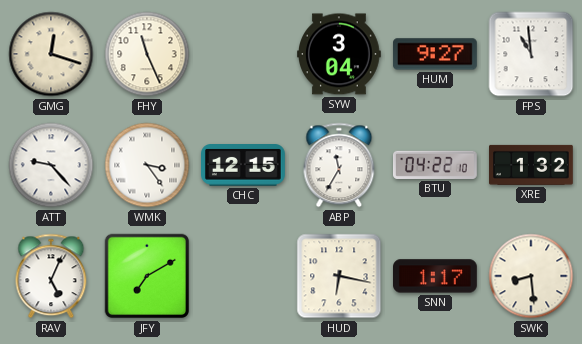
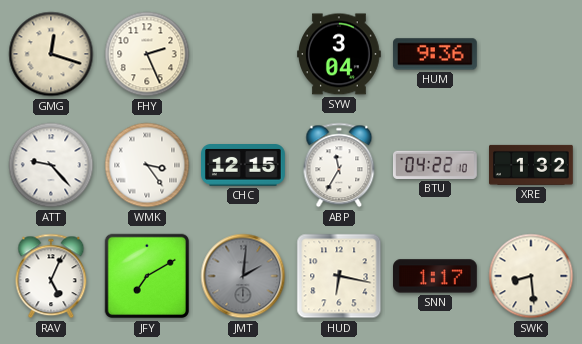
FHY: 11:26 -> 2:26 (147, 54)
HUM: 9:27 -> 9:36 (436, 54)
FPS: 10:59 -> none (531, 54)
JMT: none -> 2:01 (243, 276)
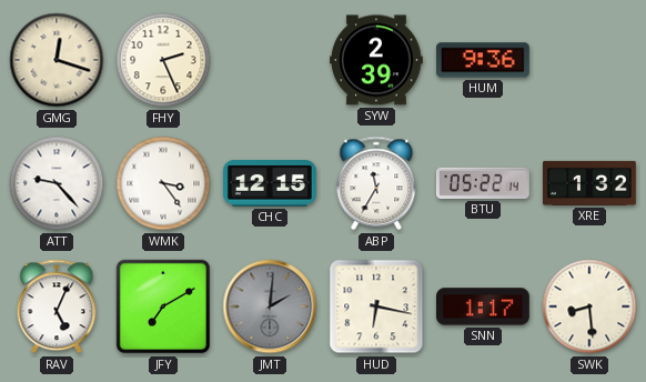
SYW: 3:04 -> 2:39 (377, 60)
BTU: 04:22 -> 05:22 (484, 183)
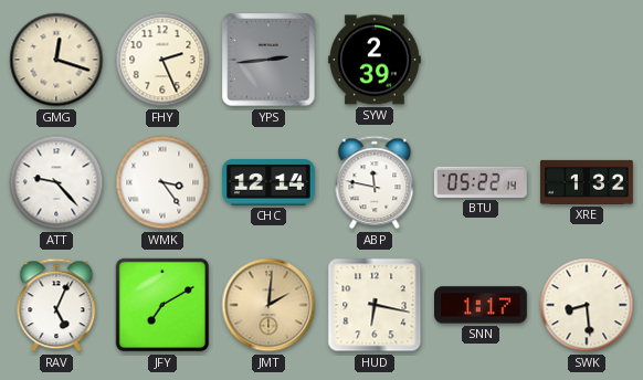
YPS: none -> 2:44 (268, 60)
HUM: 9:36 -> none (484, 60)
CHC: 12:15 -> 12:14 (270, 183)
ABP: 11:35 -> 11:47 (375, 182)
JMT dial: grey -> champagne (268, 305)
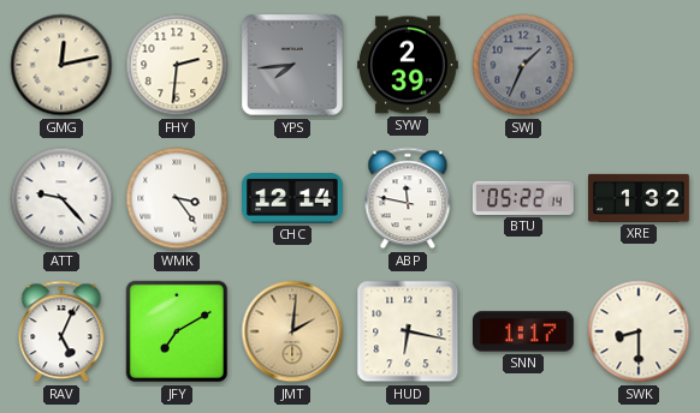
GMG: 12:18 -> 12:13 (61, 65)
FHY: 2:26 -> 2:31 (177, 65)
YPS: 2:44 -> 7:44 (292, 65)
SWJ: none -> 1:34 (523, 65)
SWK: 8:29 -> 8:30 (639, 331)
